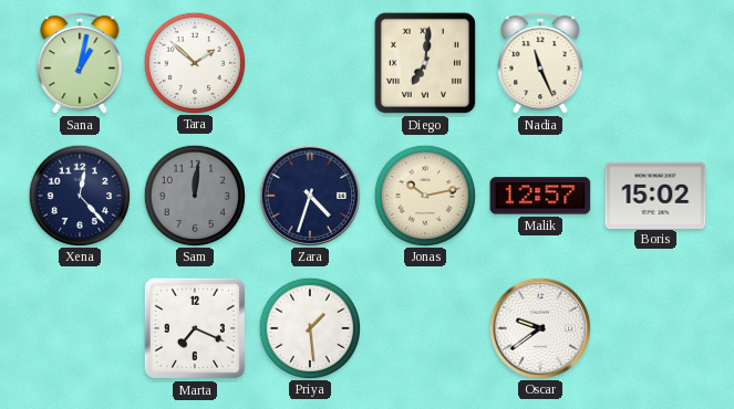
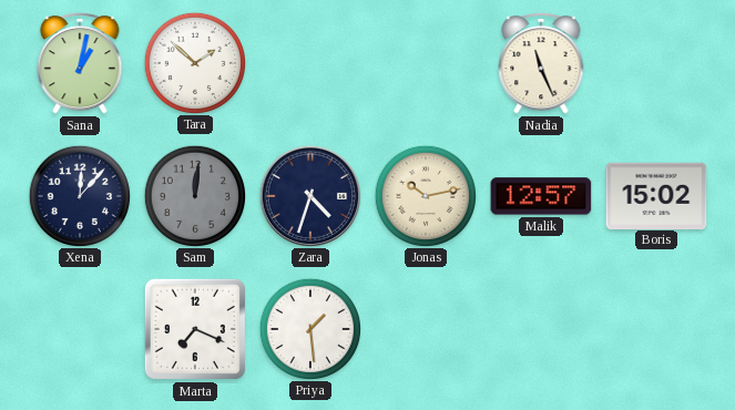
Diego: 7:01 -> none (425, 63)
Xena: 12:23 -> 12:07 (79, 195)
Oscar: 9:39 -> none (539, 327)
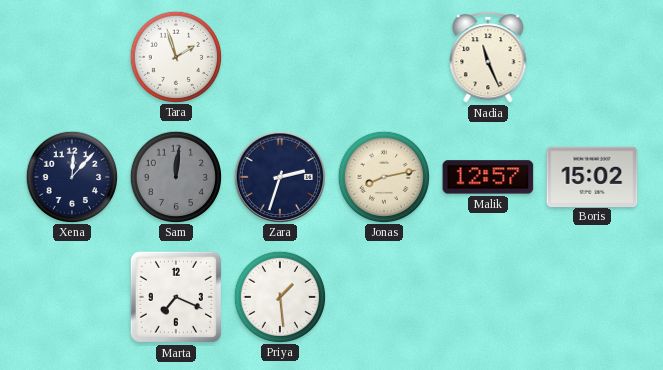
Sana: 1:02 -> none (80, 64)
Tara: 1:52 -> 1:57 (175, 56)
Zara: 4:33 -> 2:33 (279, 176)
Jonas: 10:13 -> 8:13 (383, 176)
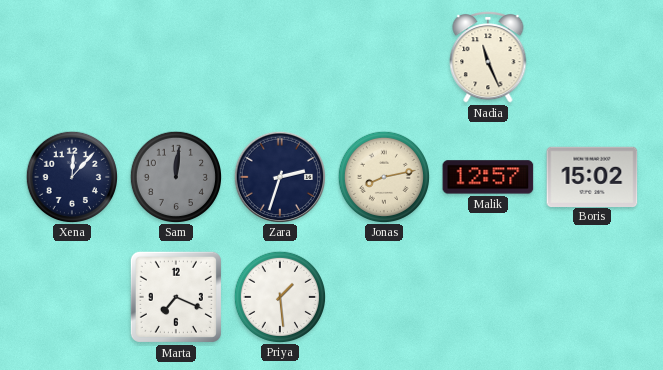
Tara: 1:57 -> none (175, 56)
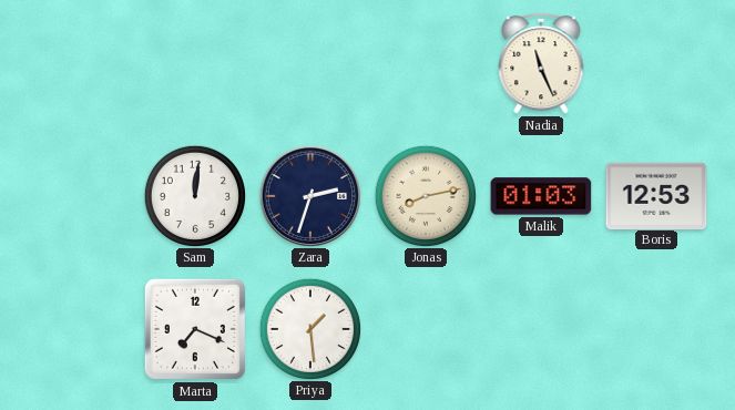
Xena: 12:07 -> none (71, 176)
Sam dial: grey -> white (194, 195)
Malik: 12:57 -> 01:03 (541, 196)
Boris: 15:02 -> 12:53 (656, 195)
